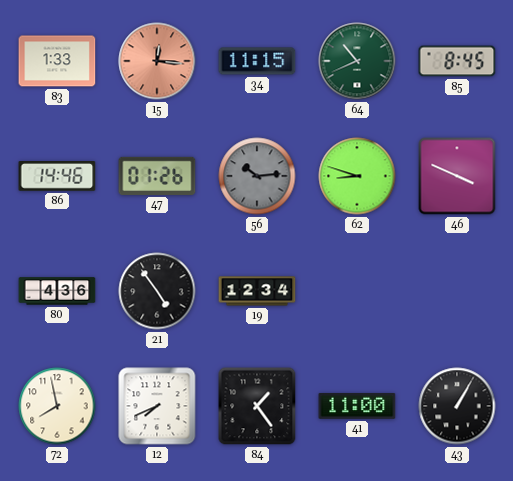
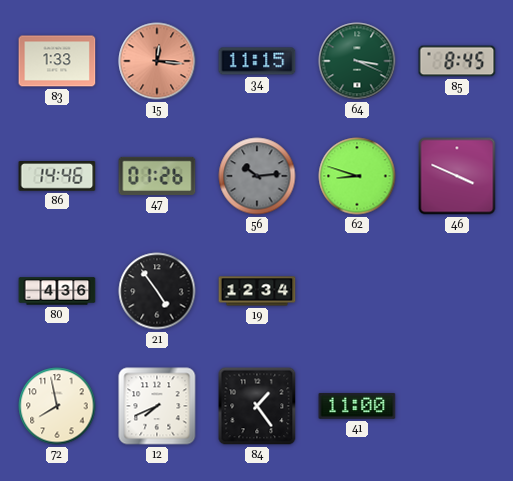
64: 10:41 -> 3:19 (357, 61)
43: 1:05 -> none (457, 406)
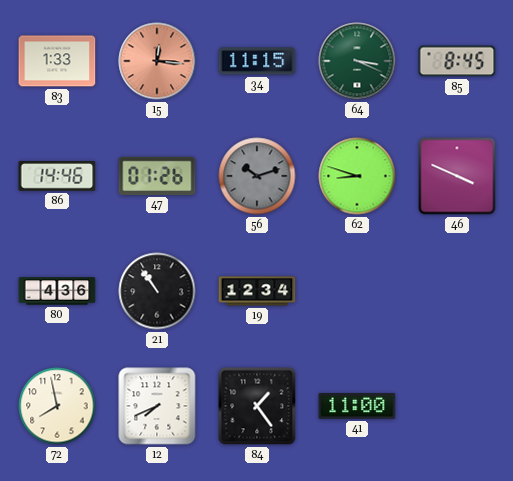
56: 10:14 -> 10:12 (257, 176)
21: 4:54 -> 10:54 (157, 291)
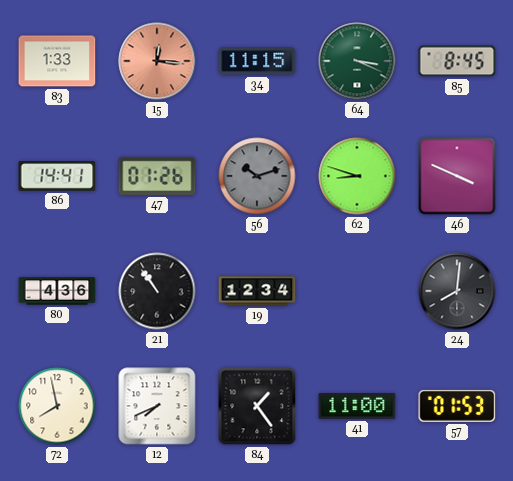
86: 14:46 -> 14:41 (57, 177)
24: none -> 8:01 (457, 291)
57: none -> 01:53 (457, 406)
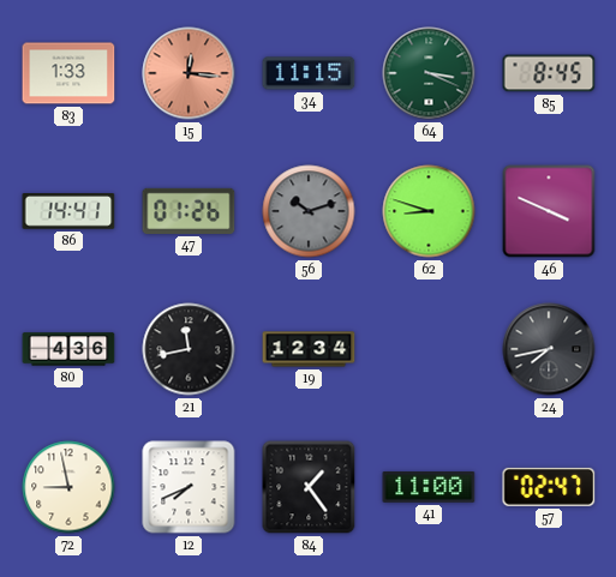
21: 10:54 -> 11:43 (189, 349)
24: 8:01 -> 7:43 (549, 349)
72: 7:58 -> 8:58 (68, 487)
57: 01:53 -> 02:47 (549, 487)
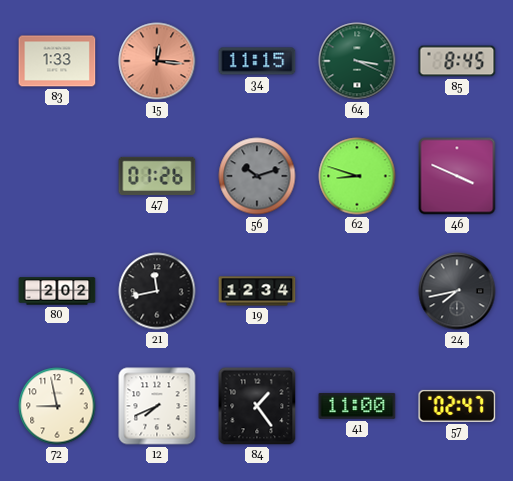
86: 14:41 -> none (68, 212)
80: 4:36 -> 2:02 (57, 291)
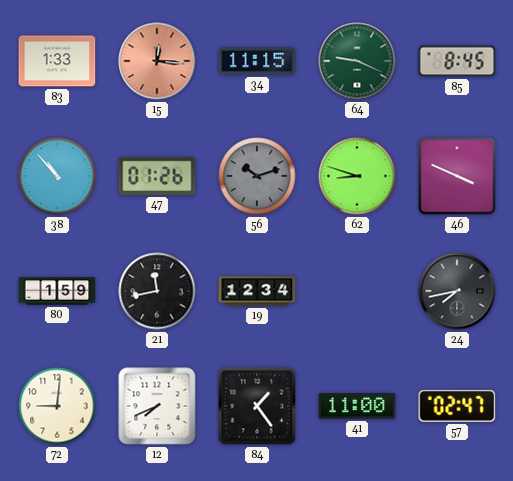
64: 3:19 -> 9:19 (357, 61)
38: none -> 10:53 (57, 176)
80: 2:02 -> 1:59 (57, 291)
72: 8:58 -> 9:01 (57, 406)
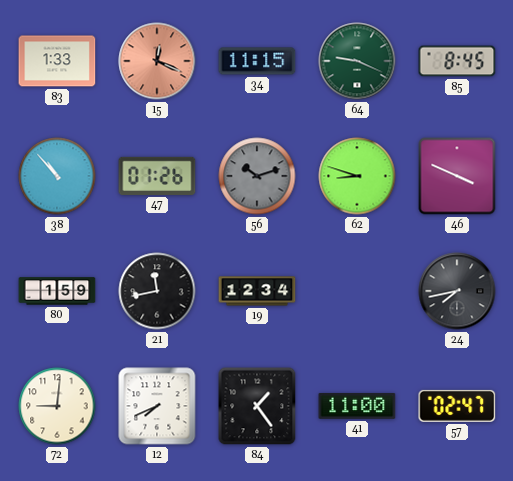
15: 12:16 -> 12:19 (157, 61)
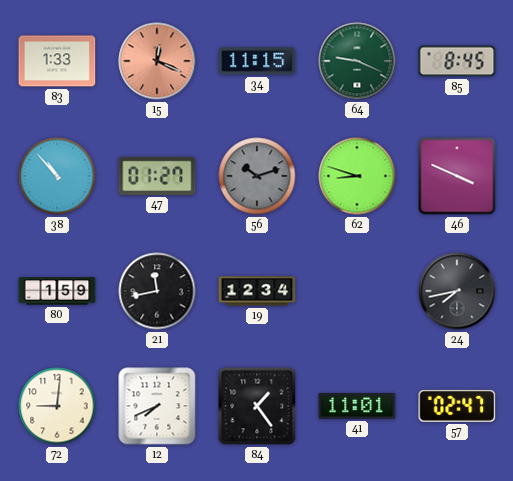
47: 01:26 -> 01:27 (157, 176)
41: 11:00 -> 11:01 (357, 406)
